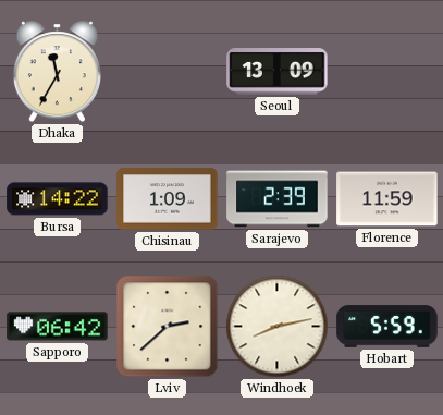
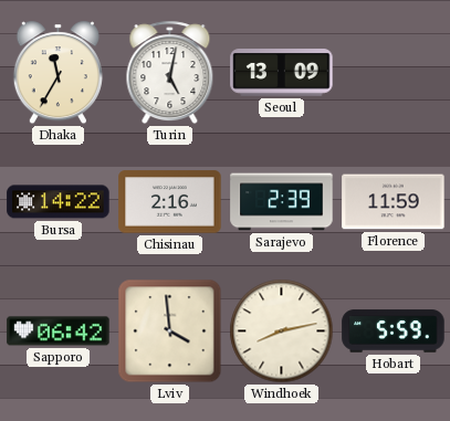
Turin: none -> 5:02 (170, 73)
Chisinau: 1:09 -> 2:16 (170, 202)
Lviv: 2:38 -> 3:59 (170, 331)
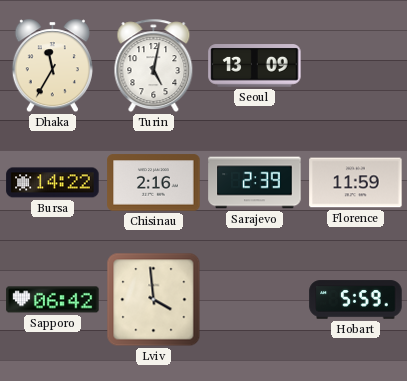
Windhoek: 8:13 -> none (282, 331)
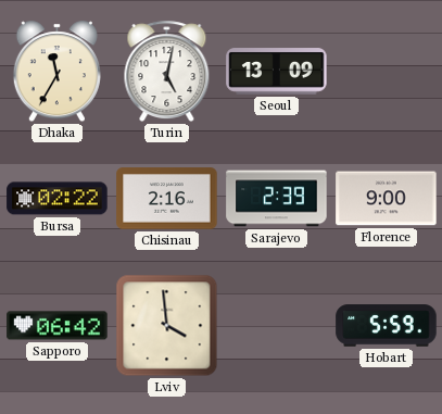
Bursa: 14:22 -> 02:22 (58, 199)
Florence: 11:59 -> 9:00 (387, 199)
